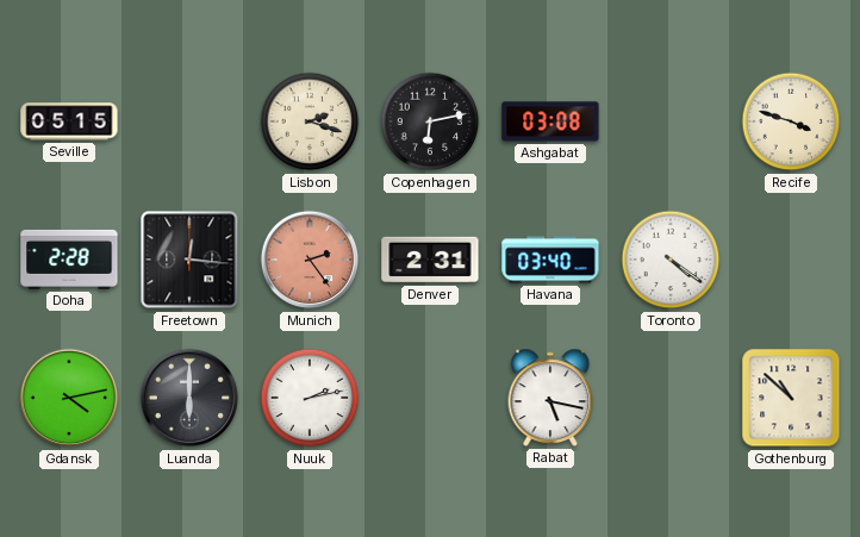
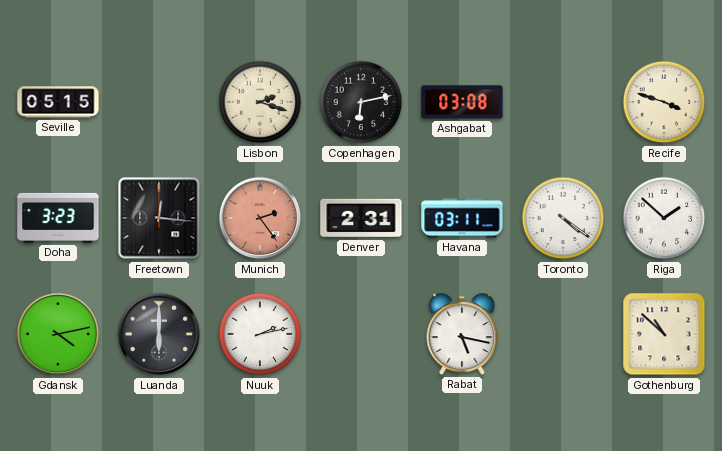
Doha: 2:28 -> 3:23 (58, 218)
Havana: 03:40 -> 03:11 (462, 218)
Riga: none -> 1:52 (664, 218)
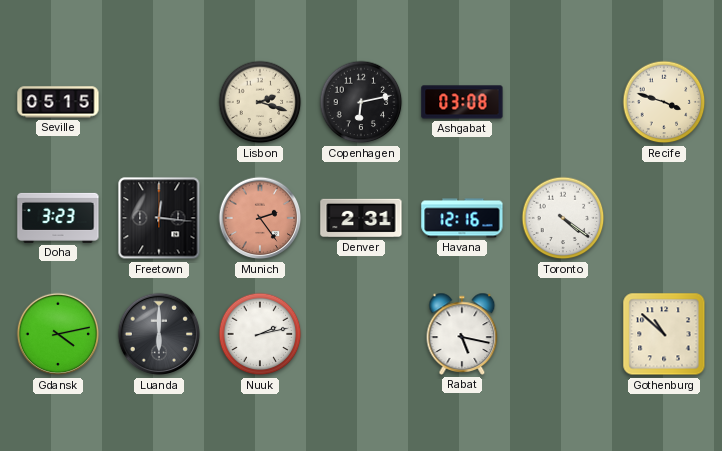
Havana: 03:11 -> 12:16 (462, 218)
Riga: 1:52 -> none (664, 218)
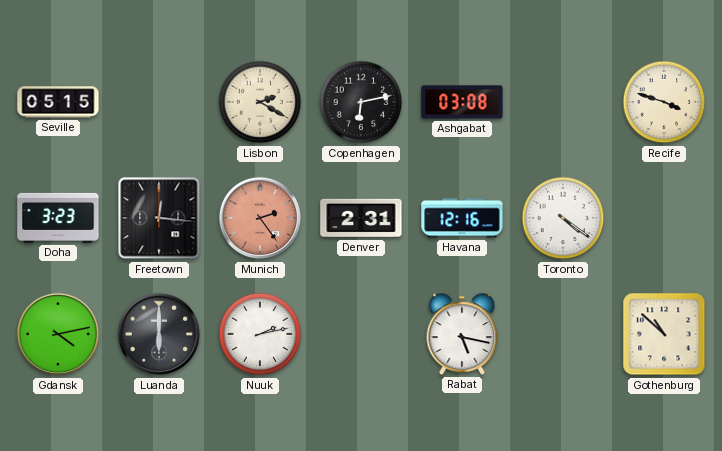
Lisbon: 2:18 -> 2:20 (260, 102)
